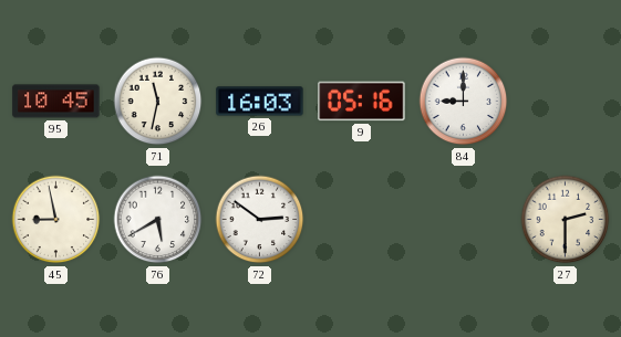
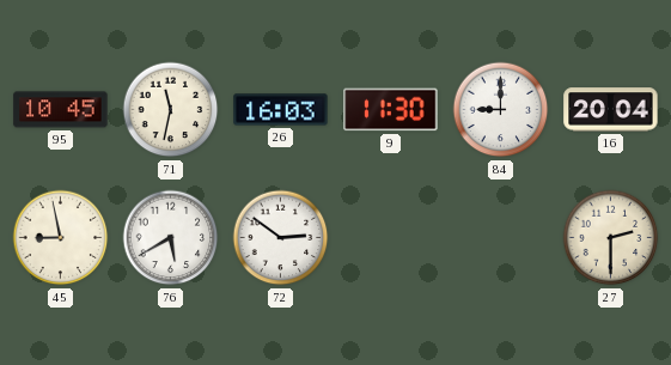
9: 05:16 -> 11:30 (391, 110)
16: none -> 20:04 (611, 110)
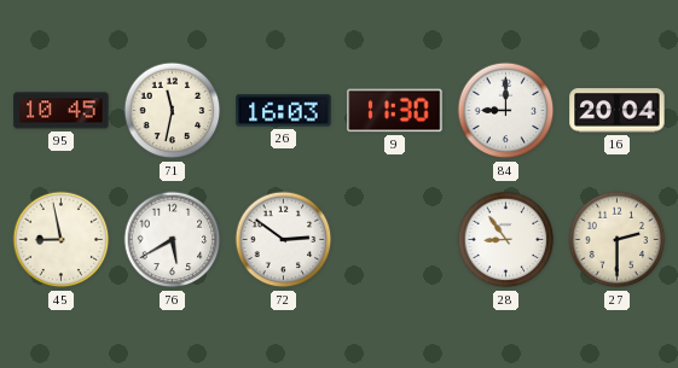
28: none -> 8:54 (506, 240)
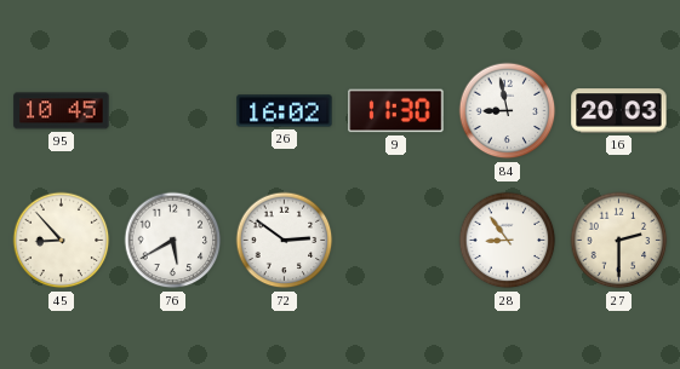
71: 11:32 -> none (173, 111)
26: 16:03 -> 16:02 (285, 111)
84: 9:00 -> 8:58 (508, 111)
16: 20:04 -> 20:03 (619, 111)
45: 8:58 -> 8:53 (62, 241)
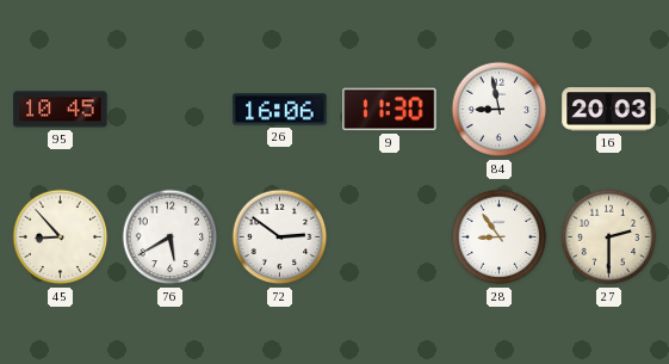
26: 16:02 -> 16:06 (280, 110)
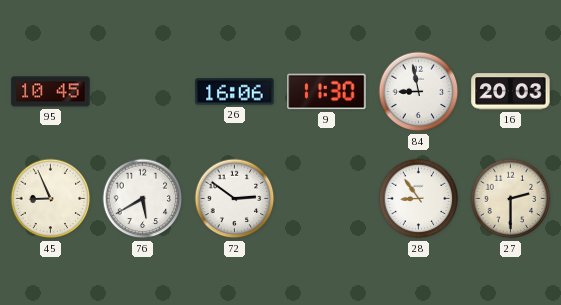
45: 8:53 -> 8:56 (51, 199)
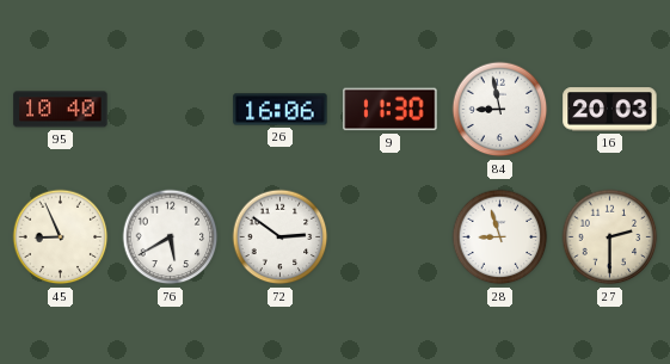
95: 10:45 -> 10:40 (61, 110)
28: 8:54 -> 8:57 (500, 237)
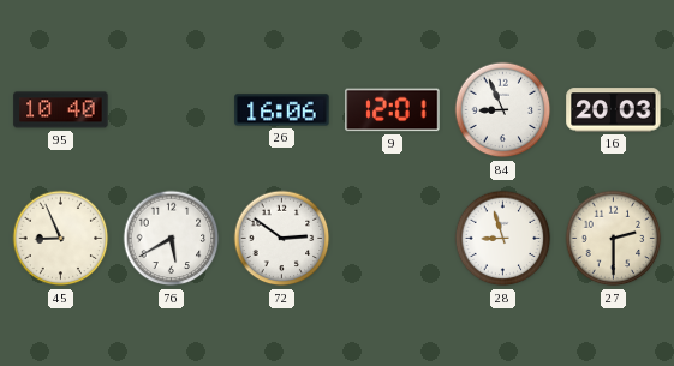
9: 11:30 -> 12:01 (393, 110)
84: 8:58 -> 8:56 (503, 110)
